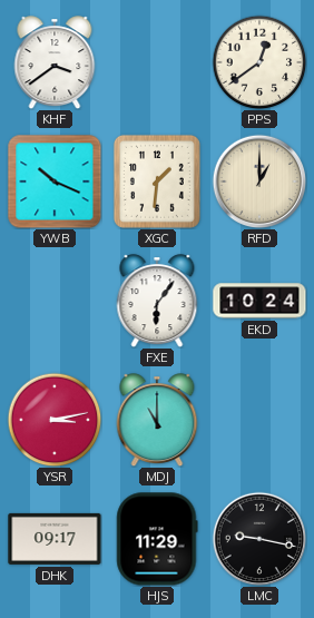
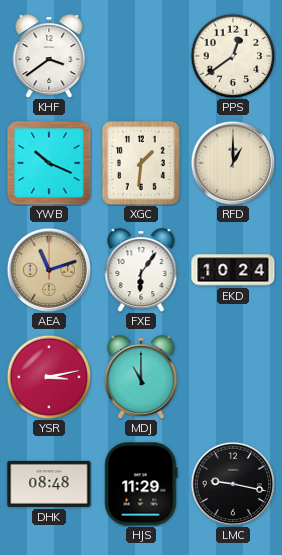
AEA: none -> 11:12 (49, 270)
DHK: 09:17 -> 08:48 (49, 484)
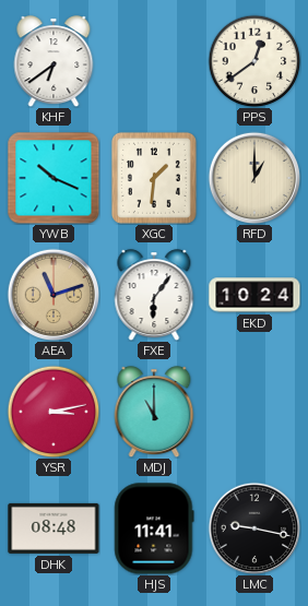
KHF: 3:39 -> 6:39 (54, 61)
HJS: 11:29 -> 11:41 (154, 528)
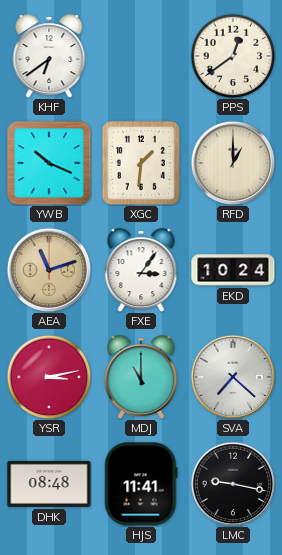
FXE: 6:06 -> 3:06 (141, 270)
SVA: none -> 7:22 (233, 377)
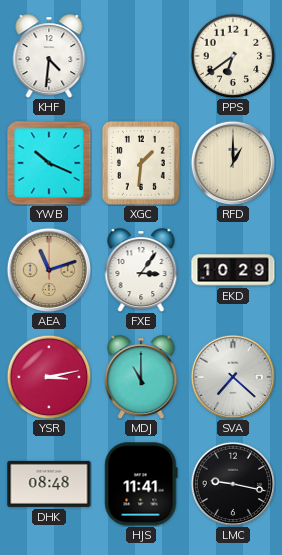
KHF: 6:39 -> 4:31 (49, 56)
PPS: 12:39 -> 6:39 (233, 56)
EKD: 10:24 -> 10:29 (233, 270)
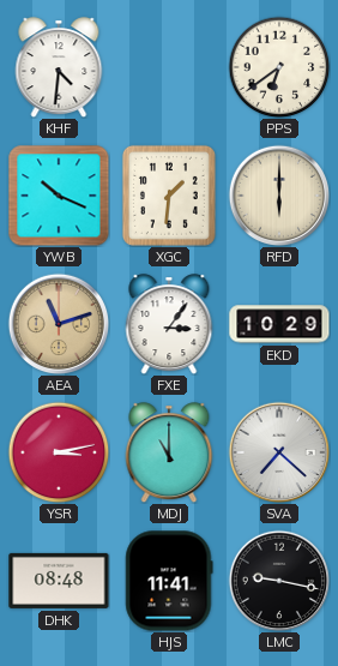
RFD: 1:00 -> 6:00 (279, 196)
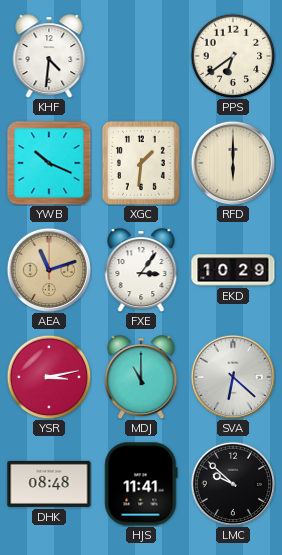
SVA: 7:22 -> 6:22 (233, 377)
LMC: 9:17 -> 9:52 (233, 484)
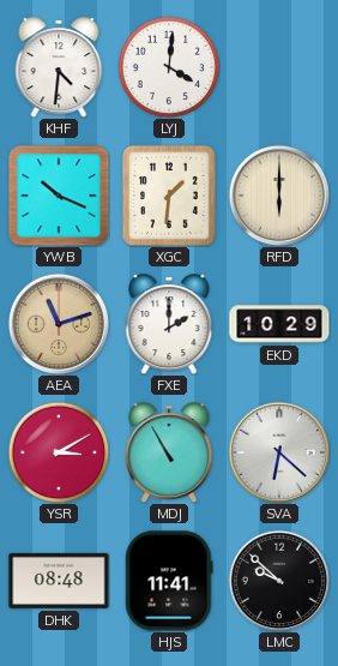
LYJ: none -> 4:01 (169, 67)
PPS: 6:39 -> none (233, 56)
FXE: 3:06 -> 2:00 (169, 324)
YSR: 3:13 -> 3:10 (59, 452)
MDJ: 11:00 -> 10:55 (169, 452)
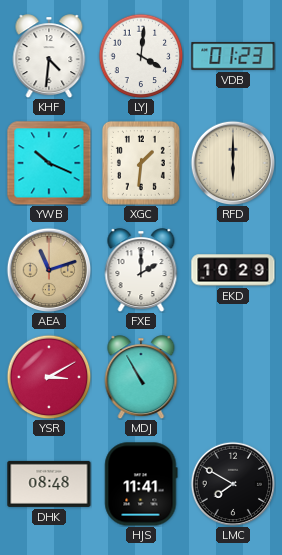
VDB: none -> 01:23 (233, 56)
SVA: 6:22 -> none (279, 452)
LMC: 9:52 -> 7:50 (233, 484)
